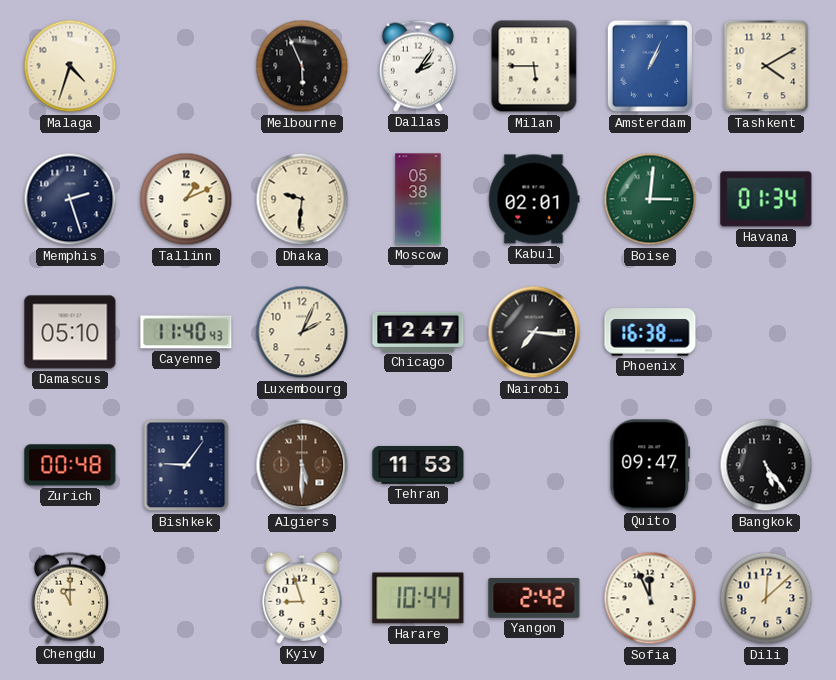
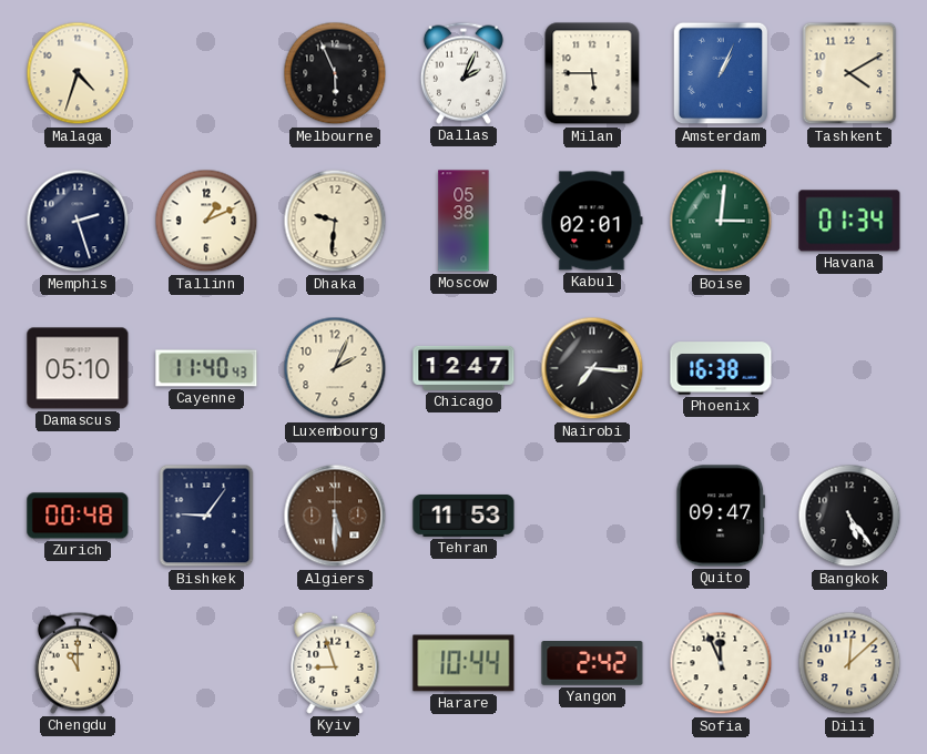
Dallas: 2:06 -> 2:04 (463, 73)
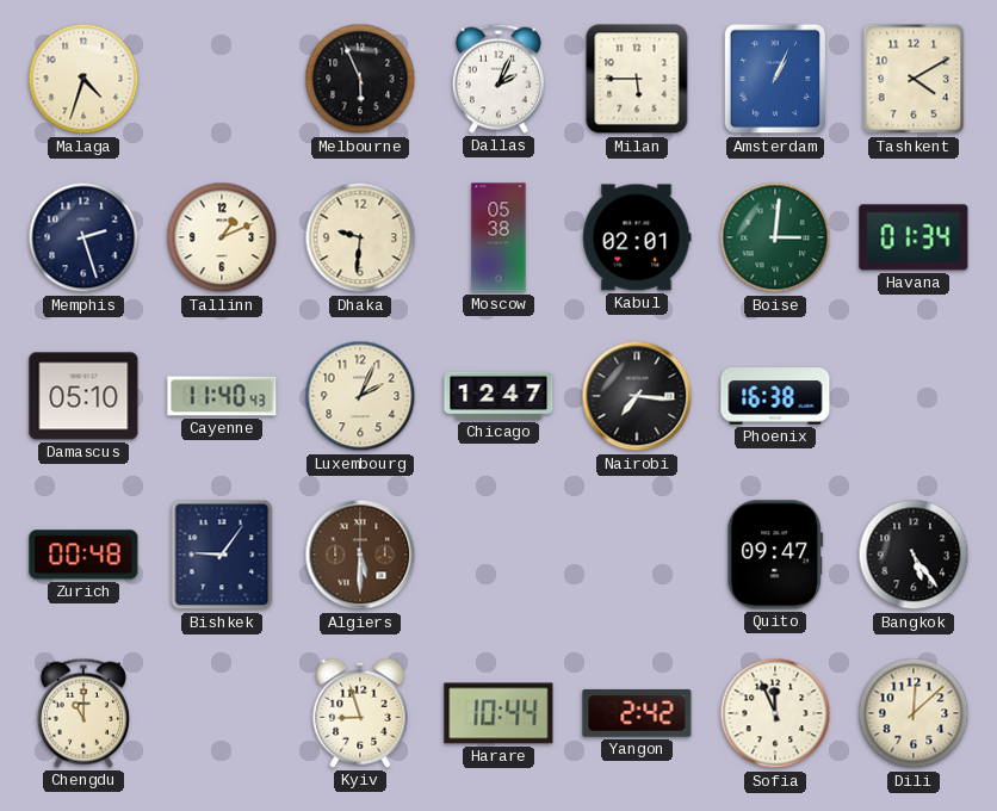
Tehran: 11:53 -> none (463, 516)
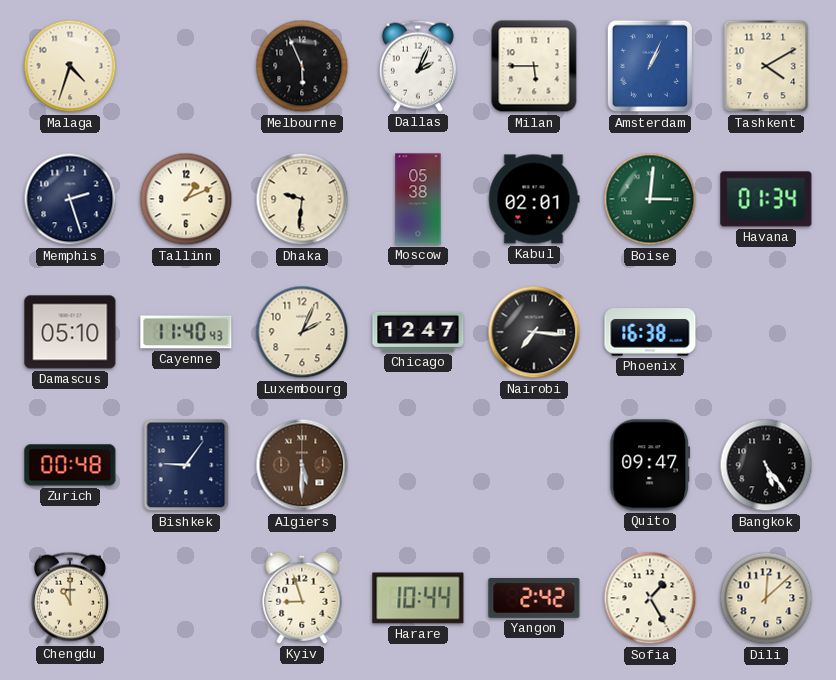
Sofia: 11:56 -> 1:25 (650, 598)
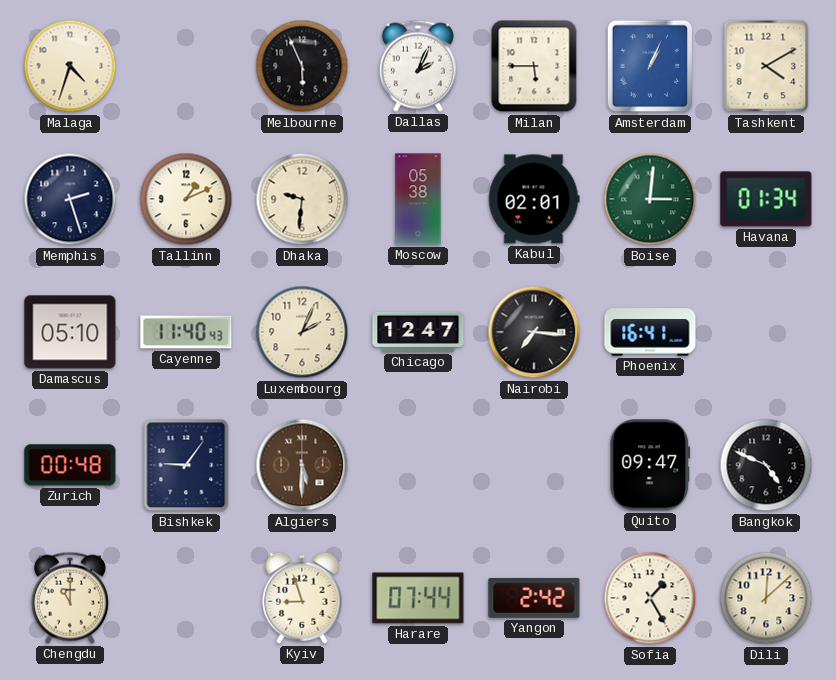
Phoenix: 16:38 -> 16:41 (650, 332)
Bangkok: 5:24 -> 4:49 (766, 465)
Harare: 10:44 -> 07:44 (418, 598)
